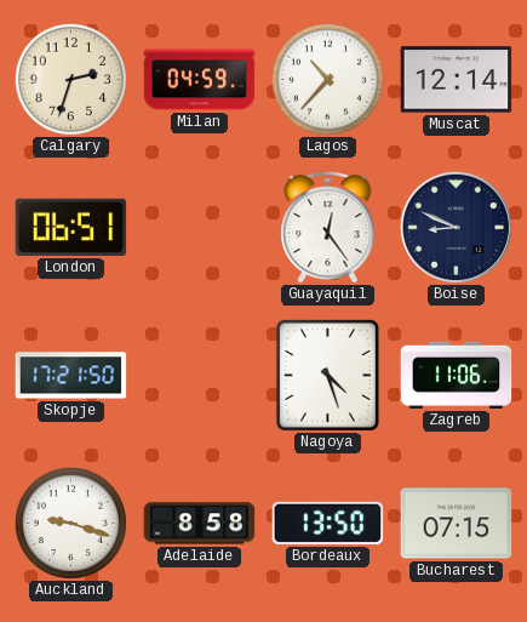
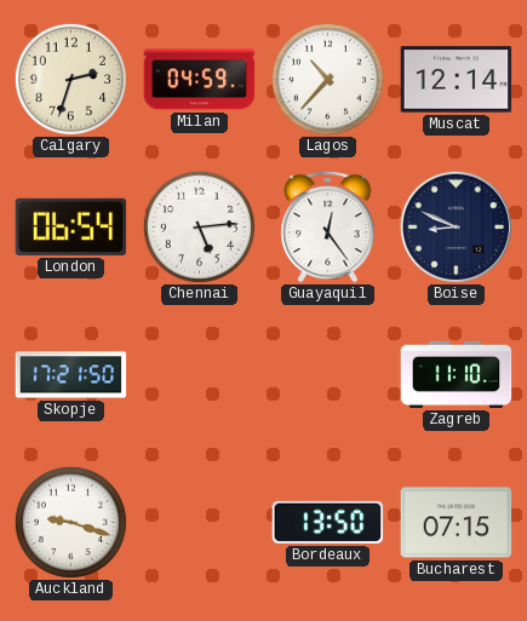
London: 06:51 -> 06:54 (71, 226)
Chennai: none -> 5:14 (199, 226)
Nagoya: 4:27 -> none (327, 375)
Zagreb: 11:06 -> 11:10 (457, 374)
Adelaide: 8:58 -> none (200, 524)
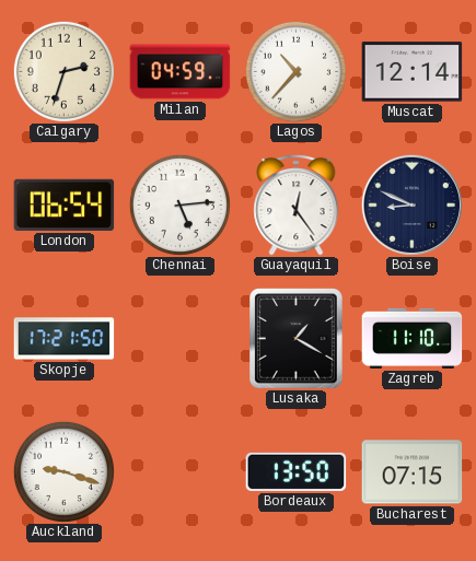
Lusaka: none -> 1:20 (297, 339)
